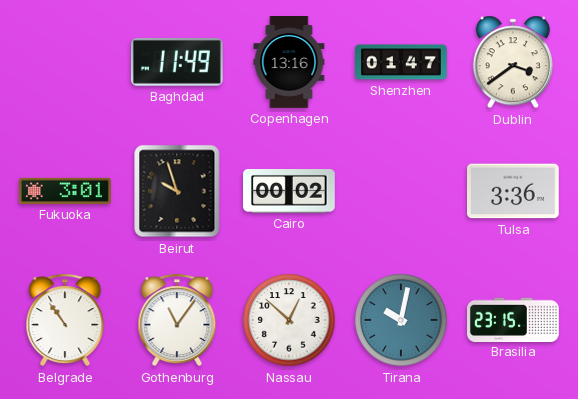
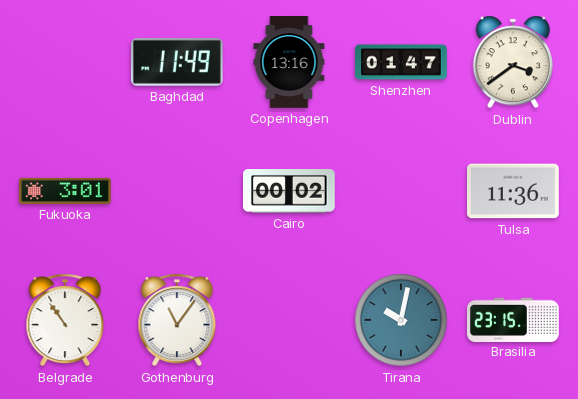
Beirut: 9:57 -> none (177, 191)
Tulsa: 3:36 -> 11:36 (514, 191)
Nassau: 12:52 -> none (289, 320)
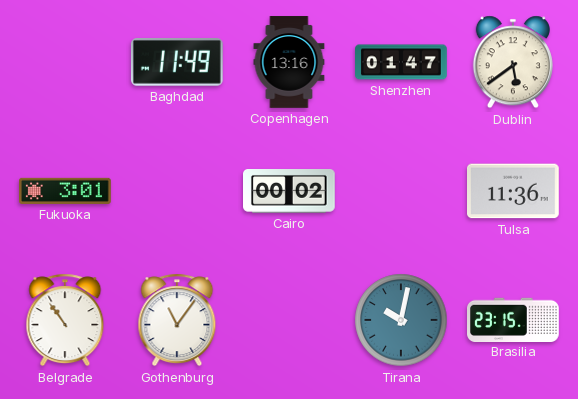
Dublin: 3:39 -> 5:39 (513, 62)
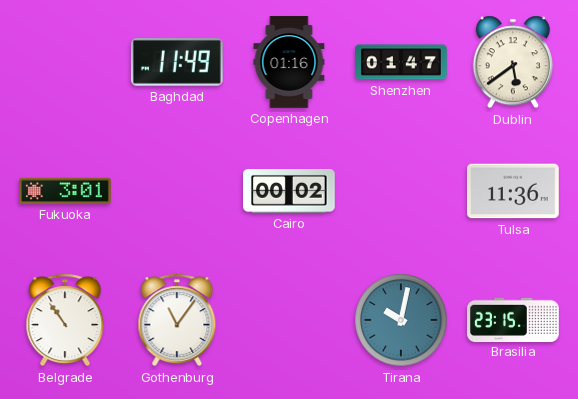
Copenhagen: 13:16 -> 01:16 (289, 62)
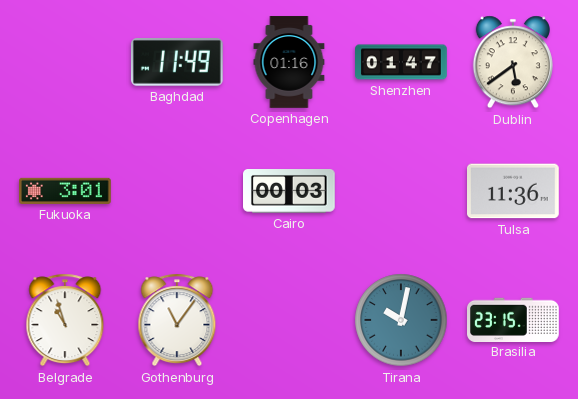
Cairo: 00:02 -> 00:03 (290, 192)
Belgrade: 10:54 -> 10:57 (65, 320)
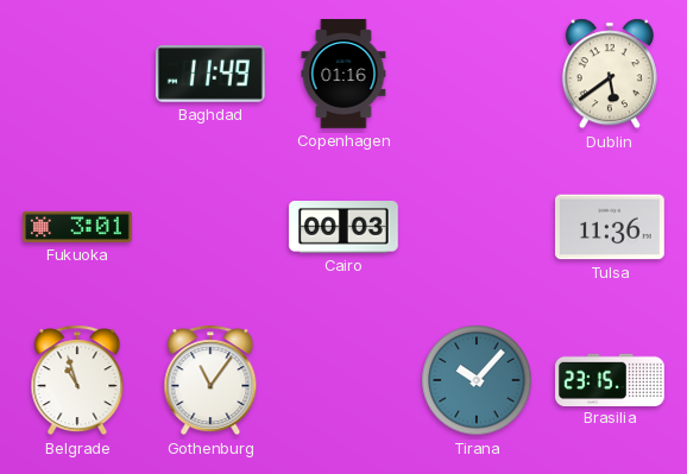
Shenzhen: 01:47 -> none (402, 62)
Tirana: 10:02 -> 10:07 (477, 380)
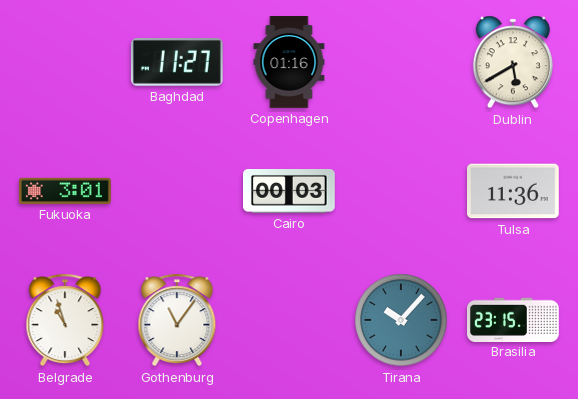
Baghdad: 11:49 -> 11:27 (177, 63)
Dublin: 5:39 -> 5:40 (513, 62)
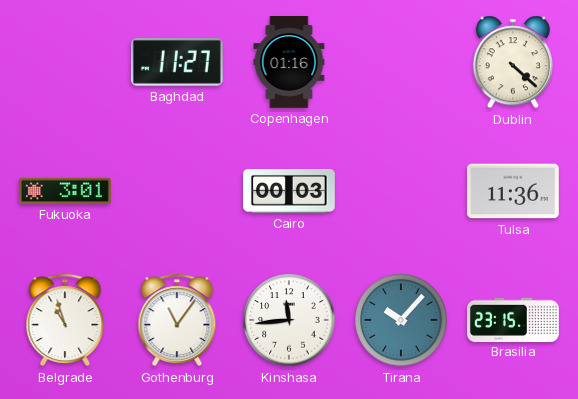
Dublin: 5:40 -> 4:22 (513, 62)
Kinshasa: none -> 11:44 (289, 320)
